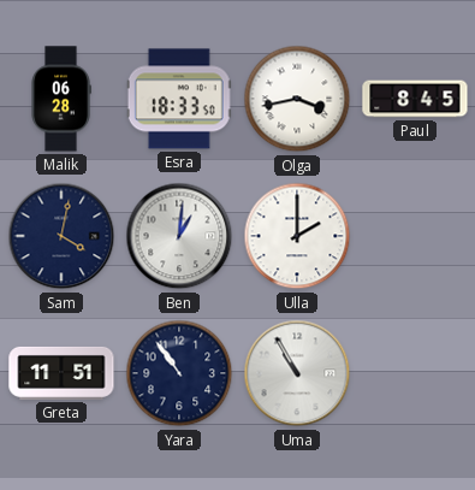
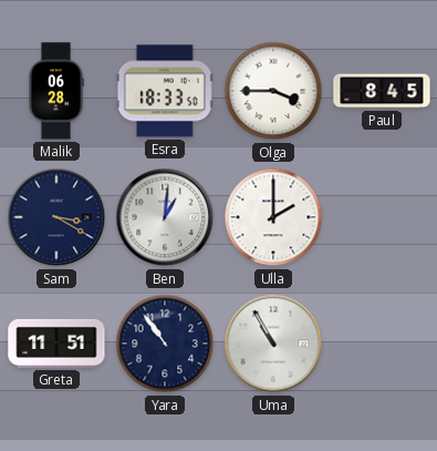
Olga: 3:43 -> 3:45 (273, 91)
Sam: 4:02 -> 3:20 (56, 217)
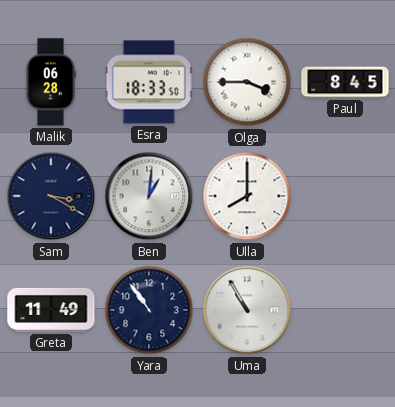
Ulla: 2:00 -> 8:00 (247, 196)
Greta: 11:51 -> 11:49 (51, 310)
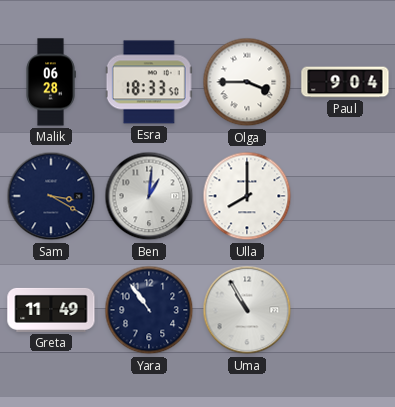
Paul: 8:45 -> 9:04 (345, 82)
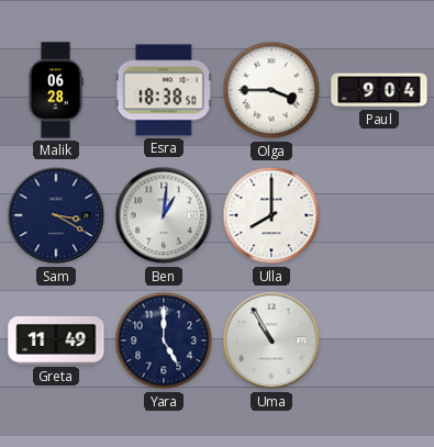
Esra: 18:33 -> 18:38 (164, 90)
Yara: 10:54 -> 5:00 (164, 340)
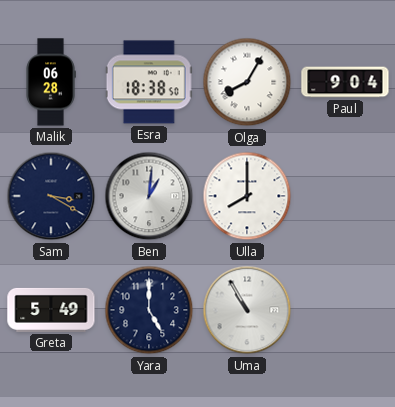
Olga: 3:45 -> 8:05 (247, 82)
Greta: 11:49 -> 5:49 (51, 310)
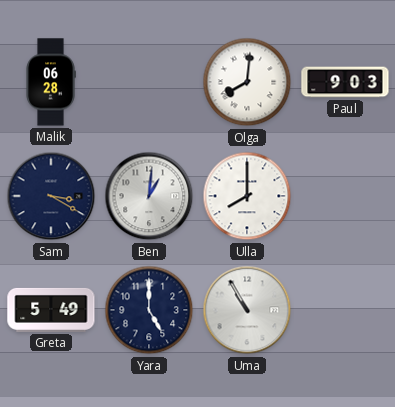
Esra: 18:38 -> none (149, 82)
Olga: 8:05 -> 8:01 (247, 82)
Paul: 9:04 -> 9:03 (345, 82)
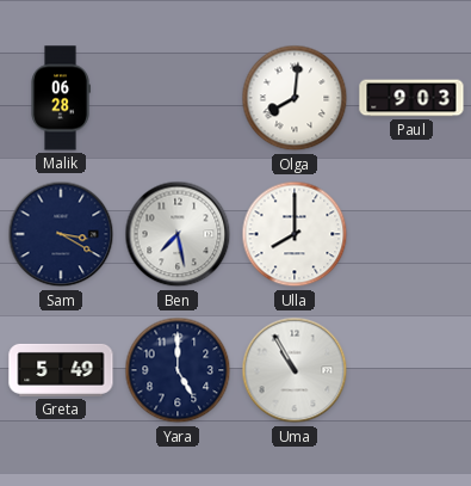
Ben: 1:01 -> 7:28 (178, 234)
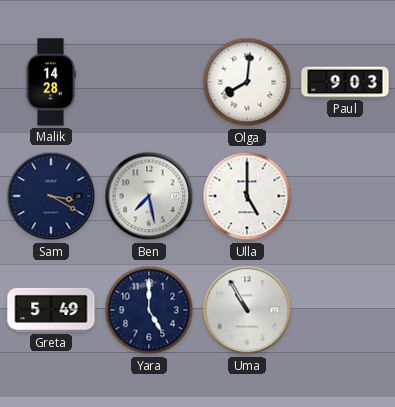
Malik: 06:28 -> 14:28 (51, 82)
Ulla: 8:00 -> 5:00 (247, 196)
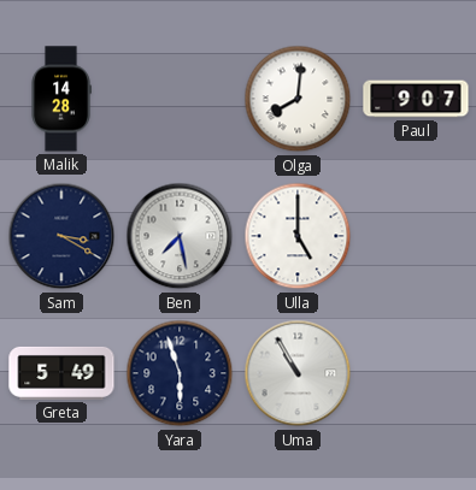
Paul: 9:03 -> 9:07 (416, 99)
Yara: 5:00 -> 5:57 (180, 373)
